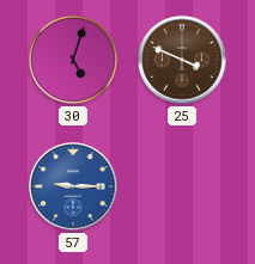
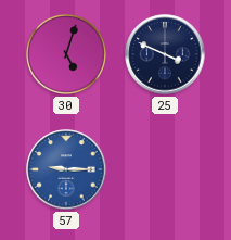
25 dial: brown -> navy (165, 54)
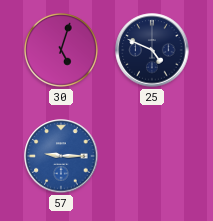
25: 3:49 -> 4:49 (152, 50)
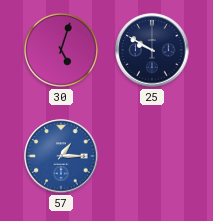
25: 4:49 -> 9:50 (152, 50)
57: 9:15 -> 1:15 (61, 156)
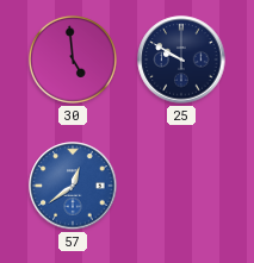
30: 5:03 -> 4:59 (73, 60)
57: 1:15 -> 12:39 (73, 186)
